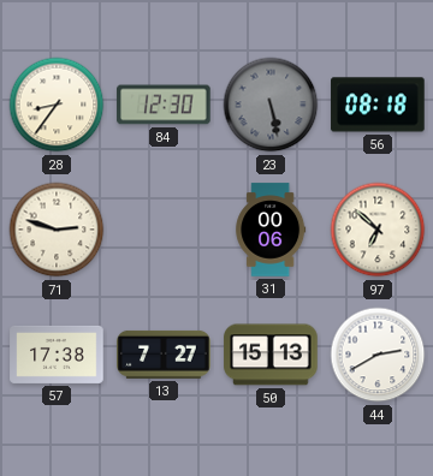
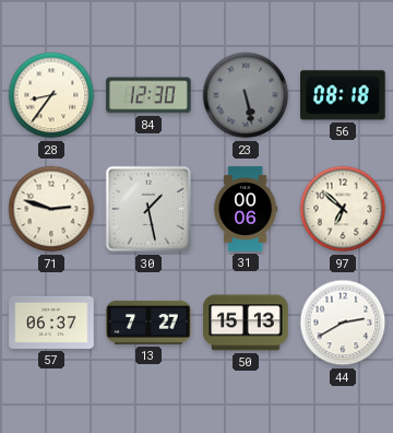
30: none -> 1:28 (148, 209)
57: 17:38 -> 06:37 (51, 323)
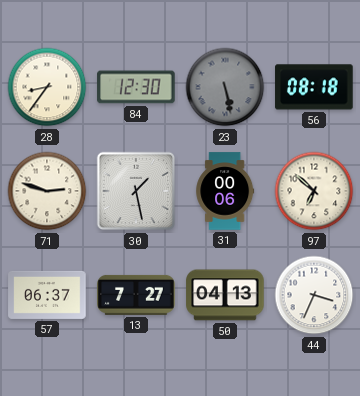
50: 15:13 -> 04:13 (225, 295)
44: 2:40 -> 3:34 (314, 295)
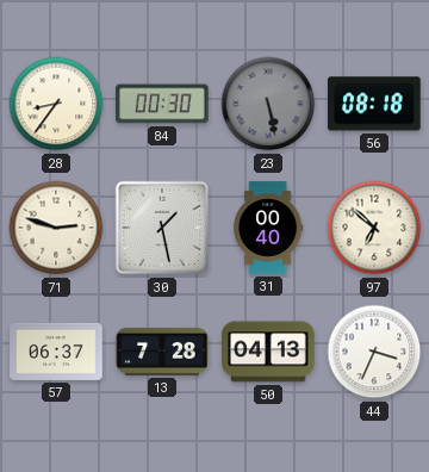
84: 12:30 -> 00:30 (162, 104)
31: 00:06 -> 00:40 (268, 228)
13: 7:27 -> 7:28 (162, 352)
